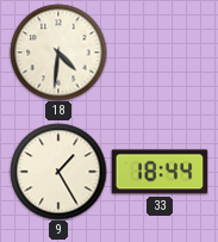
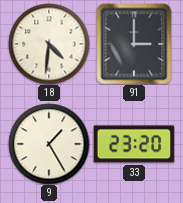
91: none -> 3:00 (134, 44)
33: 18:44 -> 23:20 (134, 144)
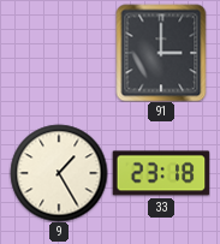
18: 4:31 -> none (49, 44)
33: 23:20 -> 23:18 (161, 173)
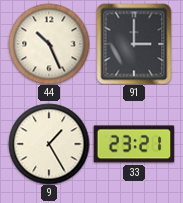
44: none -> 10:26 (49, 44)
33: 23:18 -> 23:21 (134, 144)
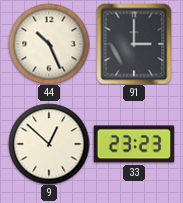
9: 1:25 -> 12:52 (49, 144)
33: 23:21 -> 23:23 (134, 144)
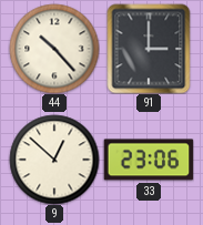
44: 10:26 -> 10:23 (54, 49)
33: 23:23 -> 23:06 (149, 160)
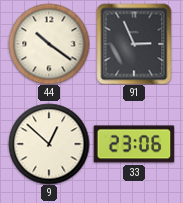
44: 10:23 -> 10:21 (49, 44)
91: 3:00 -> 2:56 (134, 44)
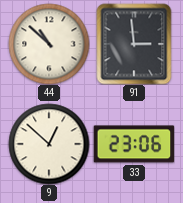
44: 10:21 -> 10:52 (49, 44)
91: 2:56 -> 2:59 (134, 44)
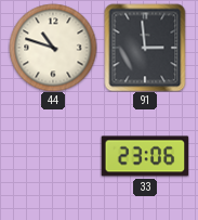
44: 10:52 -> 10:48 (53, 48)
9: 12:52 -> none (49, 144)
